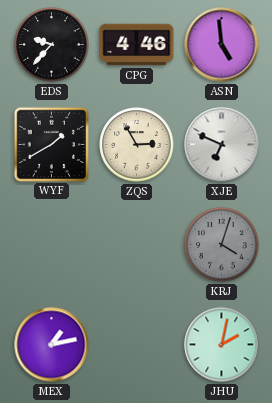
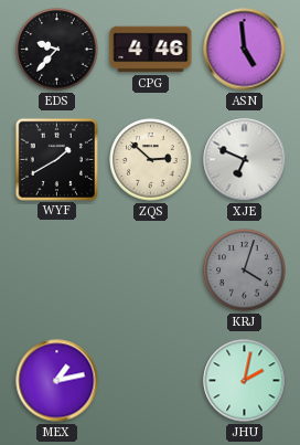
ZQS: 2:55 -> 2:52 (151, 160)
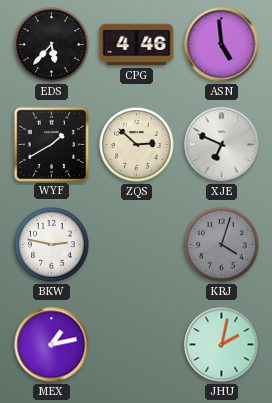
EDS: 9:37 -> 5:37 (52, 45)
BKW: none -> 2:47 (52, 245)
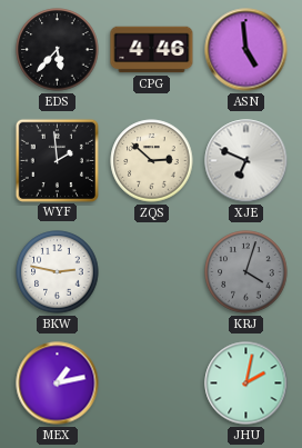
WYF: 1:40 -> 1:59 (57, 160)
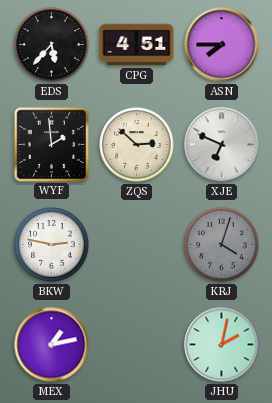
CPG: 4:46 -> 4:51 (137, 45)
ASN: 4:59 -> 7:45 (222, 45)
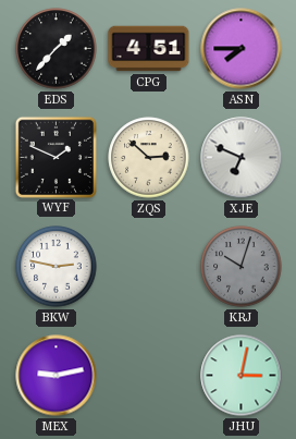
EDS: 5:37 -> 1:37 (57, 49)
WYF: 1:59 -> 1:49 (55, 157)
KRJ: 4:03 -> 10:03 (242, 267)
MEX: 1:13 -> 9:13 (57, 376)
JHU: 2:02 -> 3:02 (242, 376)
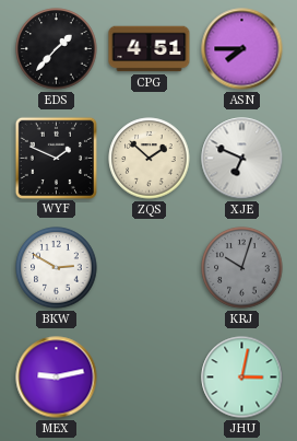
ZQS: 2:52 -> 1:52 (150, 159)
BKW: 2:47 -> 2:50 (57, 268)
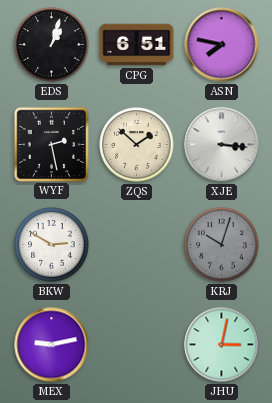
EDS: 1:37 -> 1:03 (52, 45)
CPG: 4:51 -> 6:51 (137, 45)
ASN: 7:45 -> 7:47 (222, 45)
WYF: 1:49 -> 2:28 (51, 144)
XJE: 6:49 -> 3:16 (222, 145)
